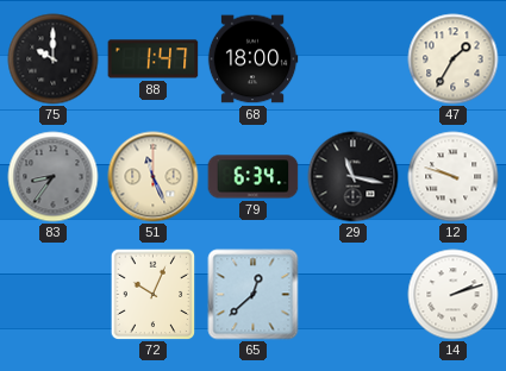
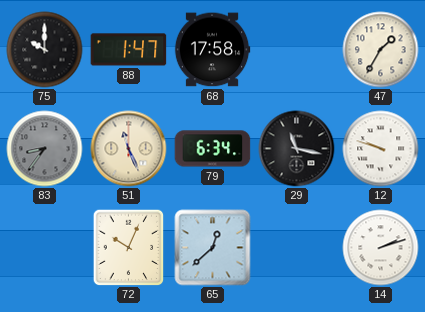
68: 18:00 -> 17:58 (212, 50)
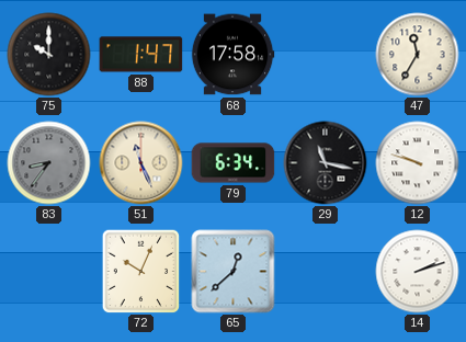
47: 1:35 -> 11:35 (418, 55)
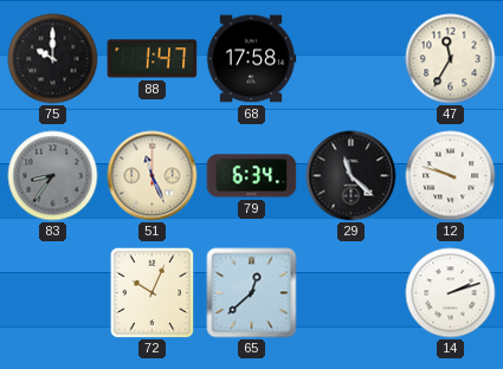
29: 11:17 -> 11:22 (352, 176)
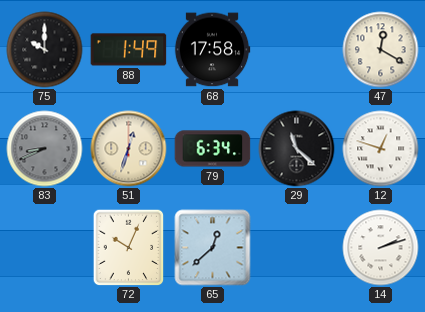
88: 1:47 -> 1:49 (129, 50)
47: 11:35 -> 12:20 (381, 50)
83: 8:36 -> 8:41 (45, 149)
51: 11:26 -> 12:33 (129, 149)
12: 9:48 -> 12:48 (381, 149)
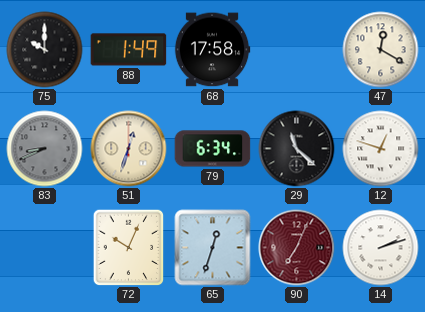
65: 12:38 -> 12:33 (213, 248)
90: none -> 7:04 (297, 248)
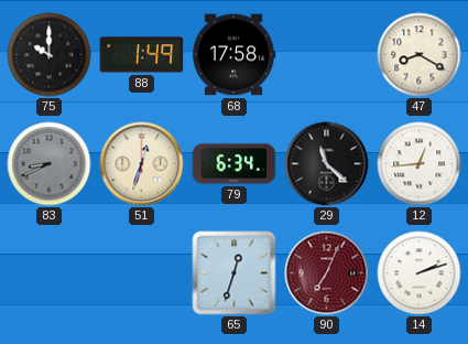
47: 12:20 -> 8:20 (420, 55)
12: 12:48 -> 12:44 (420, 164)
72: 10:04 -> none (129, 247)
